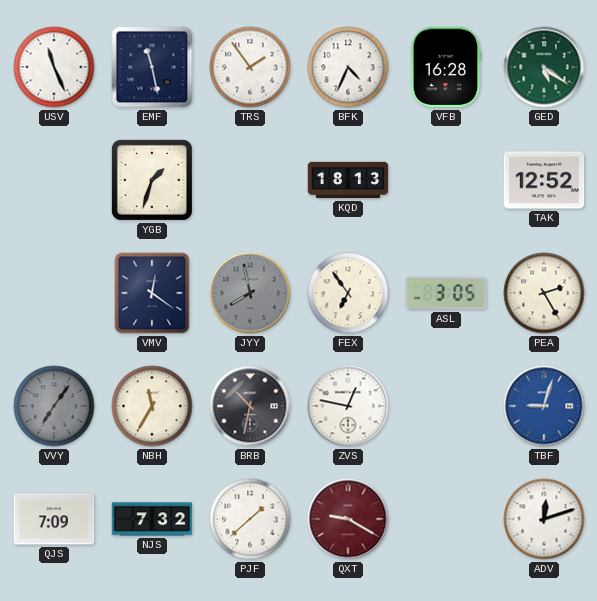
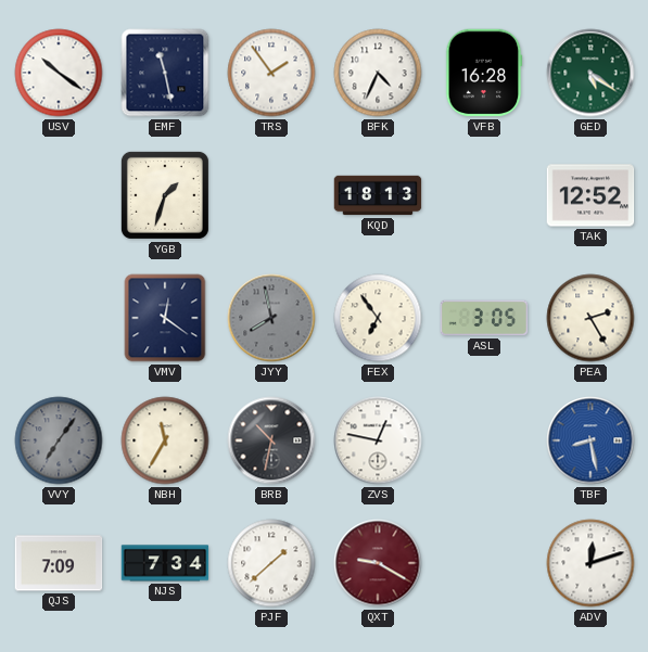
USV: 11:26 -> 10:21 (59, 73)
TBF: 9:03 -> 8:28 (590, 440)
NJS: 7:32 -> 7:34 (165, 563)
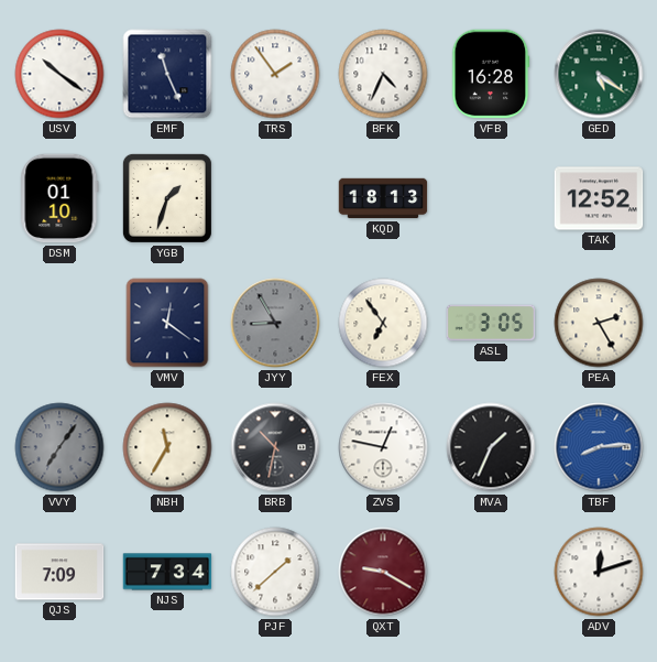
EMF: 11:28 -> 11:26 (167, 74)
DSM: none -> 01:10 (59, 198)
JYY: 7:58 -> 8:55 (275, 323)
MVA: none -> 1:34 (491, 447)
TBF: 8:28 -> 8:14 (599, 447)
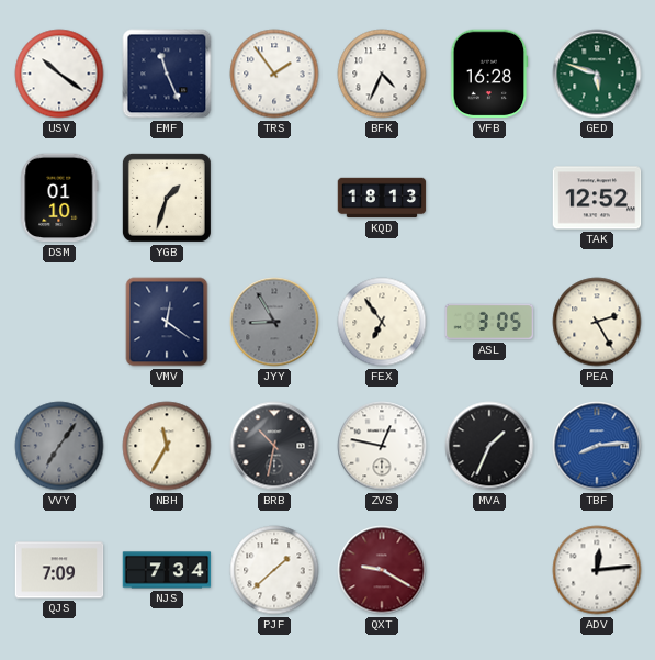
GED: 5:21 -> 5:48 (597, 74)
ADV: 12:12 -> 12:14 (597, 570)
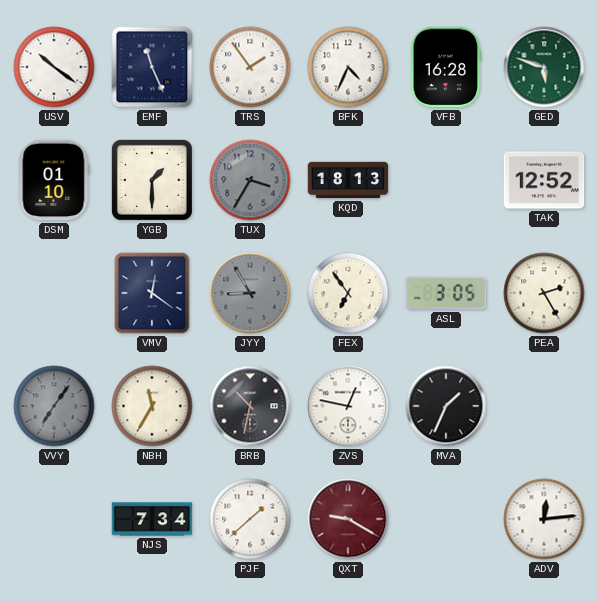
YGB: 1:33 -> 1:30 (152, 180)
TUX: none -> 3:35 (250, 180)
TBF: 8:14 -> none (597, 446)
QJS: 7:09 -> none (59, 570)
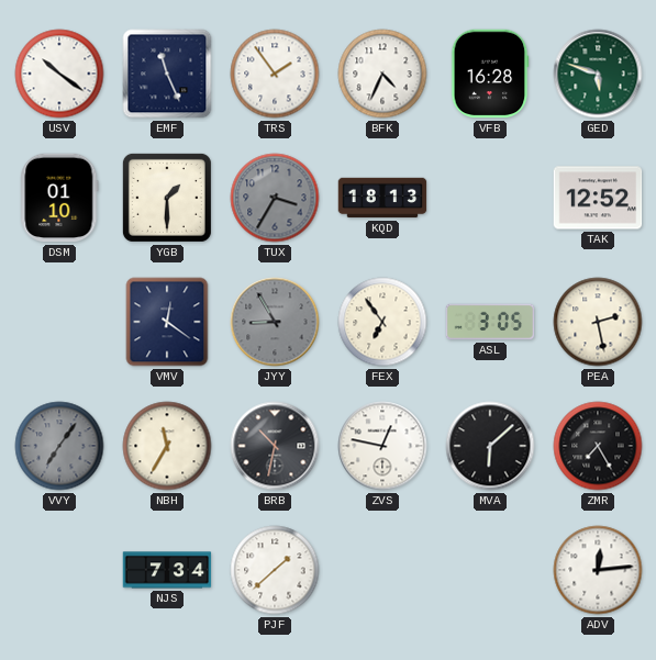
PEA: 2:25 -> 2:28 (598, 322)
MVA: 1:34 -> 6:08 (490, 446)
ZMR: none -> 7:25 (598, 446)
QXT: 9:20 -> none (348, 519)
